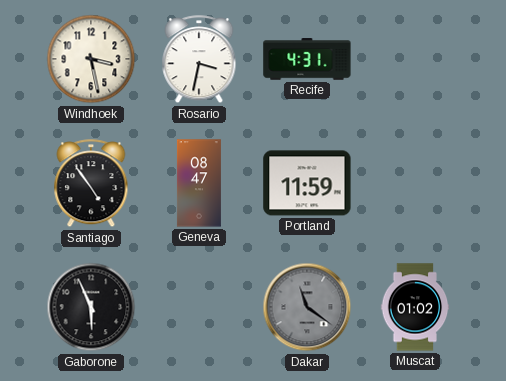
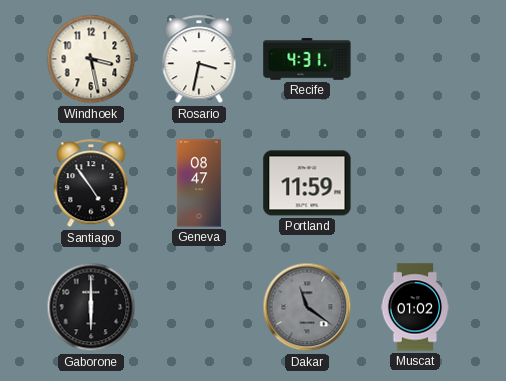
Gaborone: 5:56 -> 6:00 (91, 307)
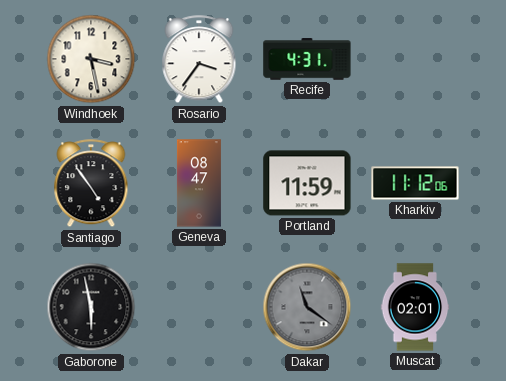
Rosario: 3:32 -> 3:36 (199, 60)
Kharkiv: none -> 11:12 (415, 183)
Gaborone: 6:00 -> 5:58 (91, 307)
Muscat: 01:02 -> 02:01 (415, 307)
